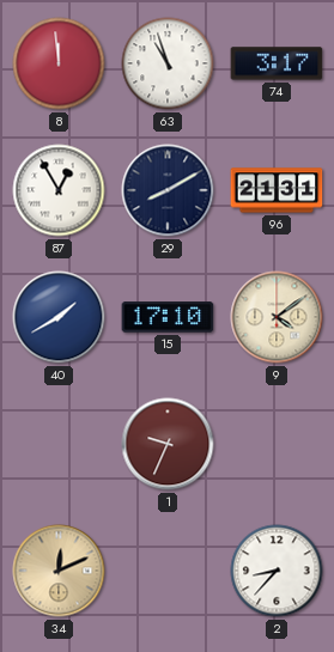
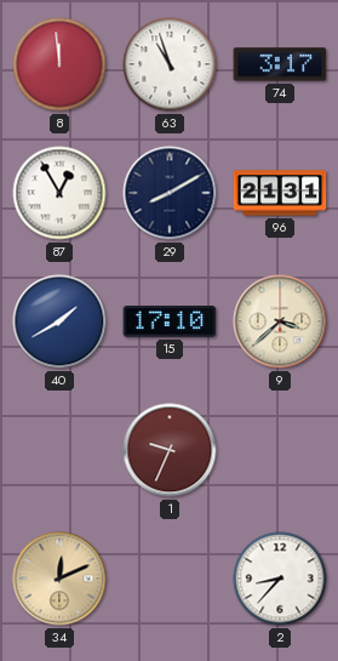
9: 4:09 -> 3:38 (280, 321)
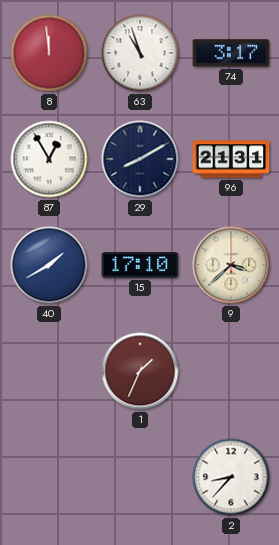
1: 9:34 -> 1:34 (140, 371)
34: 12:11 -> none (59, 579)
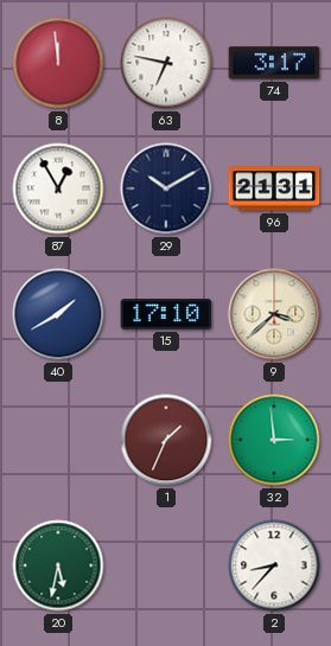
63: 10:57 -> 6:47 (166, 63)
29: 8:10 -> 10:10 (166, 188)
32: none -> 2:59 (274, 440)
20: none -> 5:32 (58, 565)
